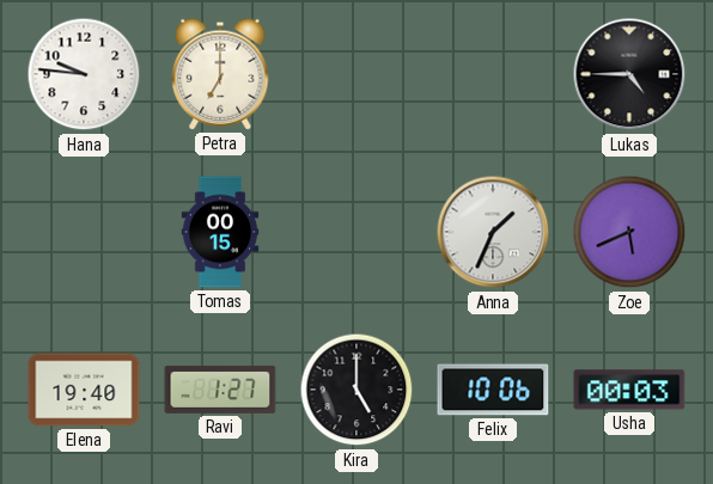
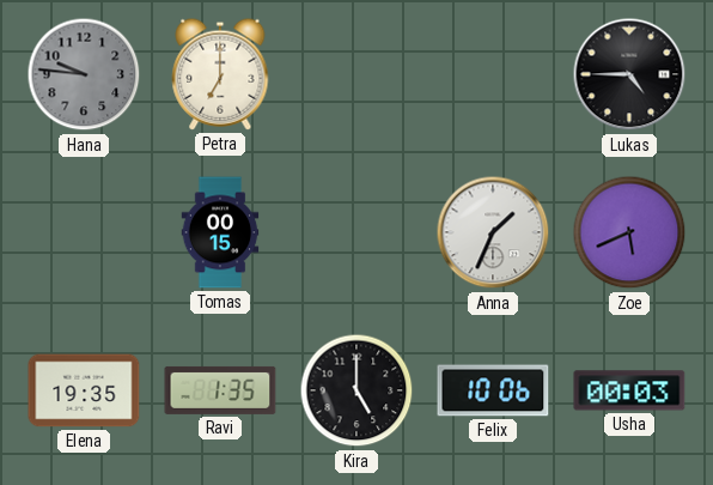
Hana dial: white -> grey (84, 74)
Elena: 19:40 -> 19:35 (84, 390)
Ravi: 1:27 -> 1:35 (220, 390)
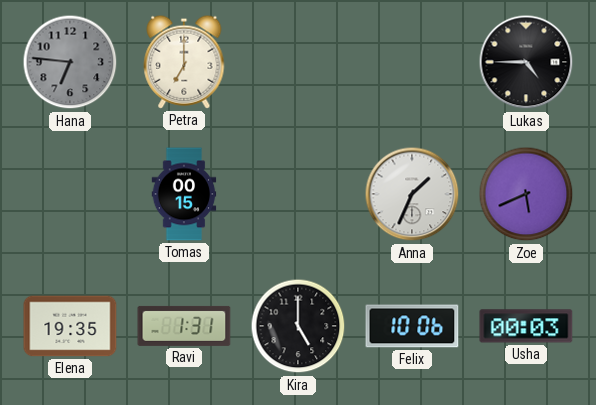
Hana: 9:46 -> 6:46 (70, 62)
Ravi: 1:35 -> 1:31 (184, 326)
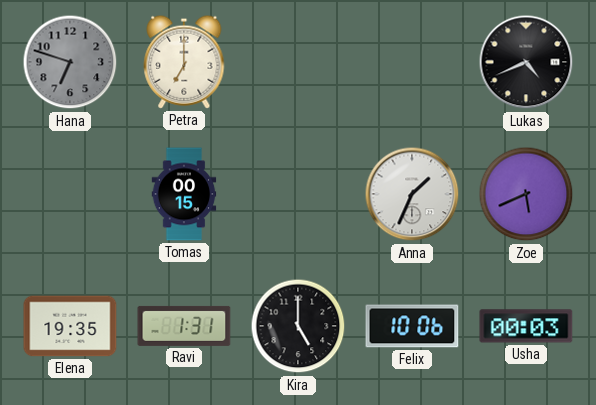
Hana: 6:46 -> 6:48 (70, 62)
Lukas: 4:45 -> 4:41 (526, 62)
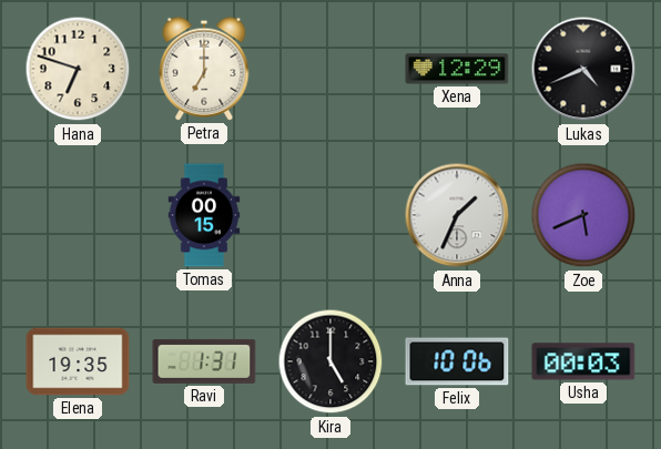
Hana dial: grey -> cream (78, 69)
Xena: none -> 12:29 (457, 69)
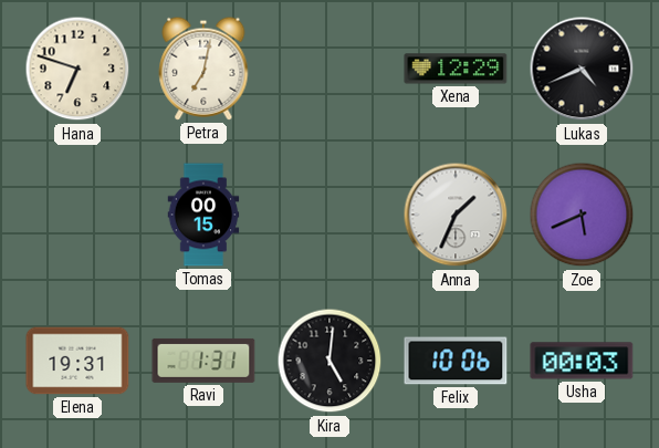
Petra: 7:00 -> 7:02 (203, 69)
Elena: 19:35 -> 19:31 (77, 361)
Kira: 5:00 -> 5:01 (329, 361)
